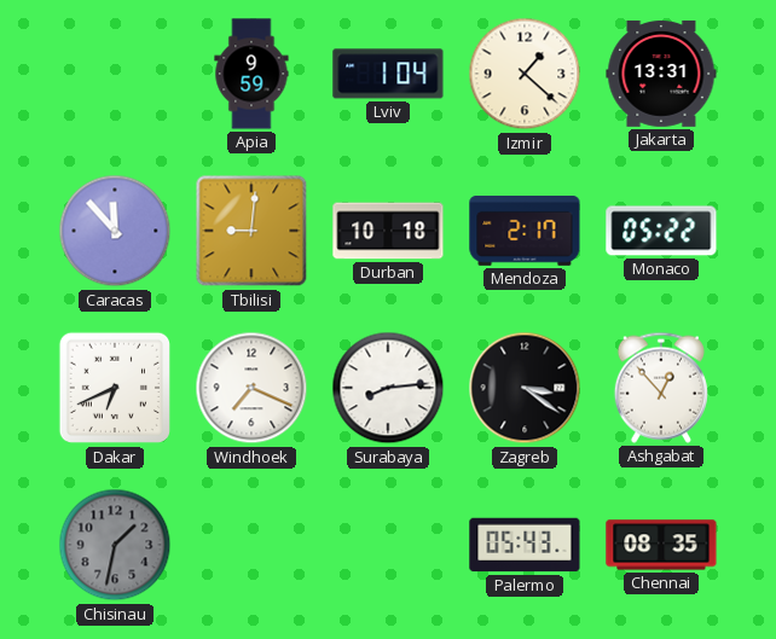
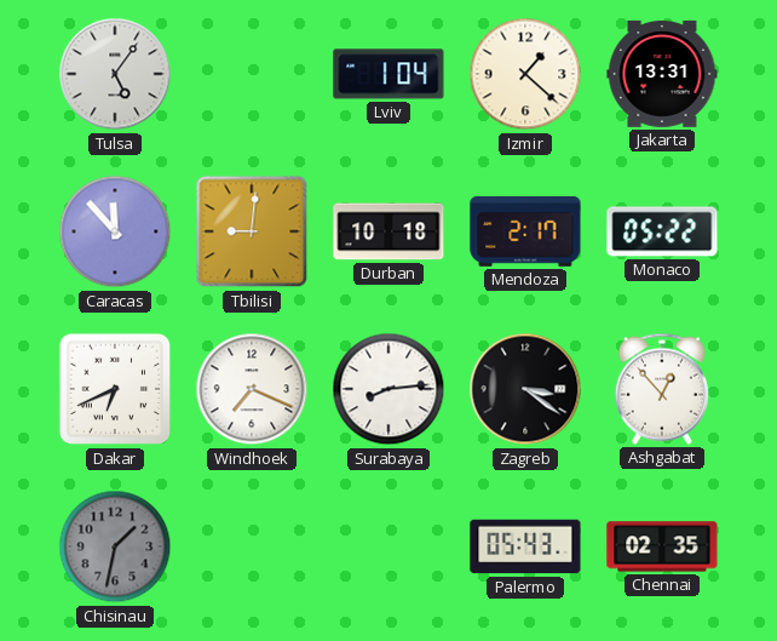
Tulsa: none -> 5:06 (115, 74)
Apia: 9:59 -> none (251, 74)
Chennai: 08:35 -> 02:35 (662, 546)
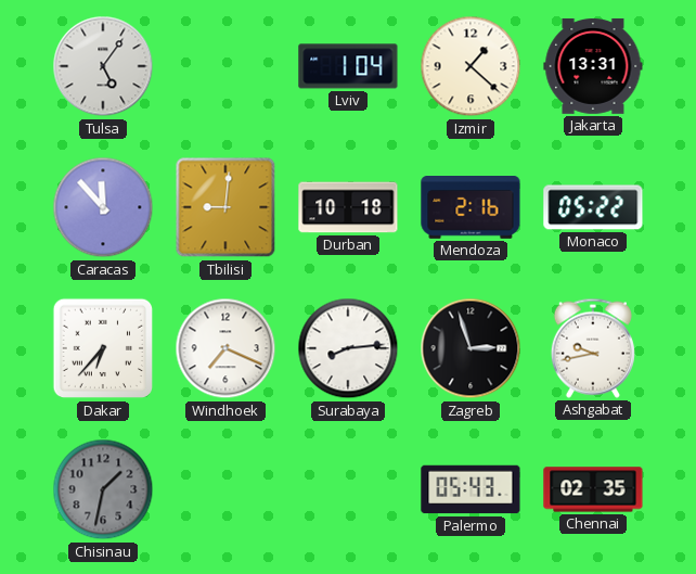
Mendoza: 2:17 -> 2:16 (471, 208)
Dakar: 6:41 -> 6:37 (103, 348)
Zagreb: 3:21 -> 2:57 (471, 348)
Ashgabat: 12:53 -> 9:43 (593, 348)
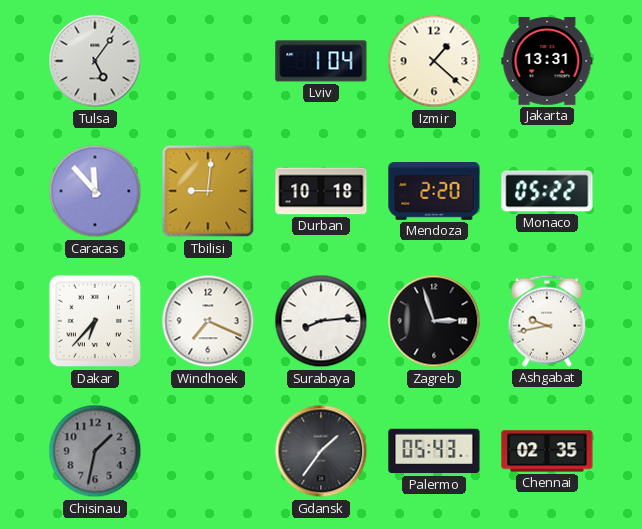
Mendoza: 2:16 -> 2:20 (434, 192)
Gdansk: none -> 1:36 (321, 451)
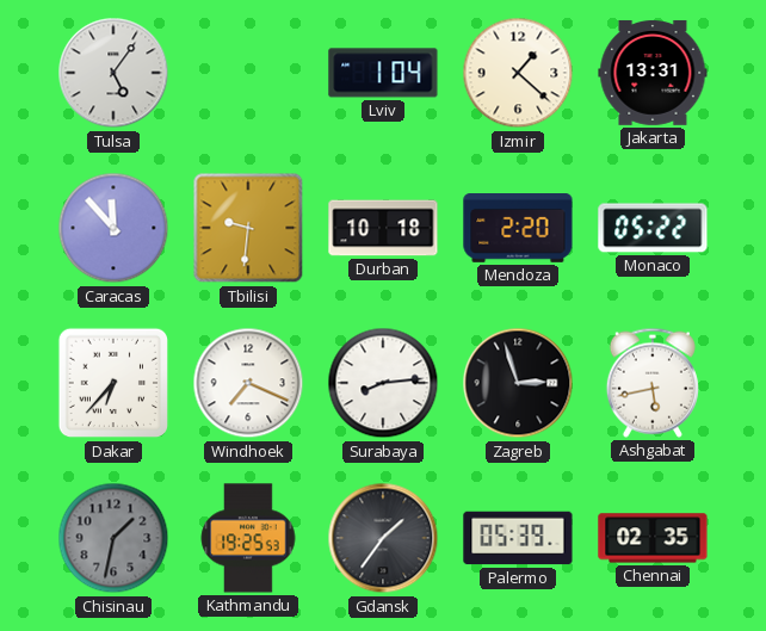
Tbilisi: 9:01 -> 9:31 (248, 228)
Ashgabat: 9:43 -> 5:43 (653, 383)
Kathmandu: none -> 19:25 (248, 538)
Palermo: 05:43 -> 05:39 (518, 538)
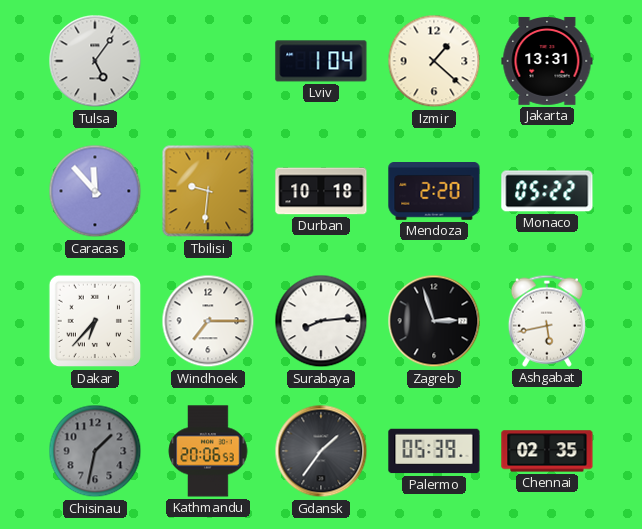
Windhoek: 7:19 -> 7:15 (208, 321)
Kathmandu: 19:25 -> 20:06 (208, 451)
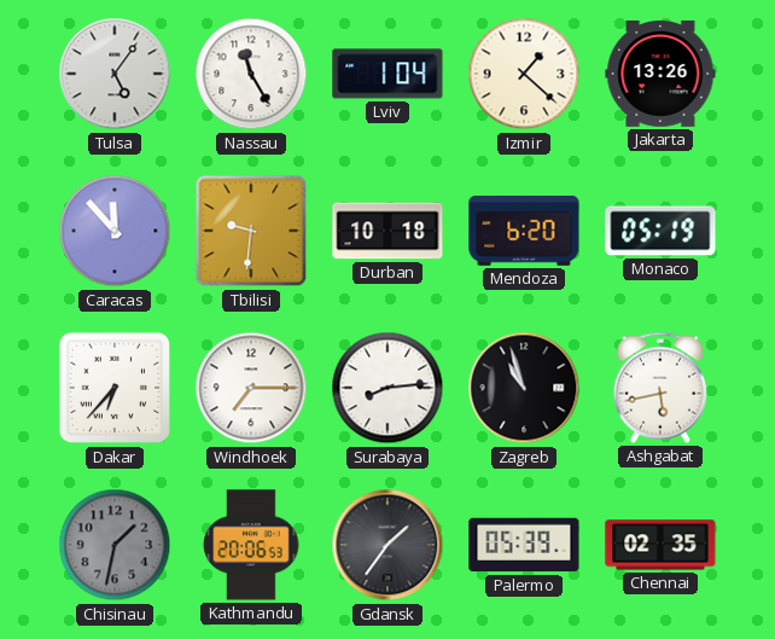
Nassau: none -> 11:25 (251, 74)
Jakarta: 13:31 -> 13:26 (660, 74)
Mendoza: 2:20 -> 6:20 (524, 232)
Monaco: 05:22 -> 05:19 (660, 231)
Zagreb: 2:57 -> 10:57 (524, 388)
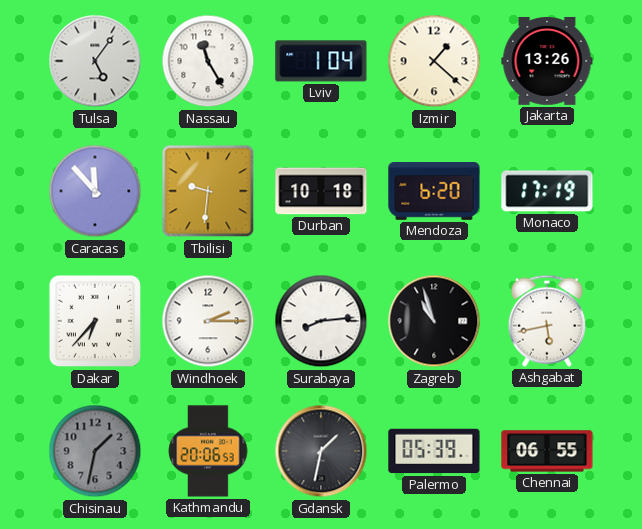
Monaco: 05:19 -> 17:19 (547, 191)
Windhoek: 7:15 -> 2:15 (208, 321)
Gdansk: 1:36 -> 1:32 (321, 451)
Chennai: 02:35 -> 06:55 (547, 451)
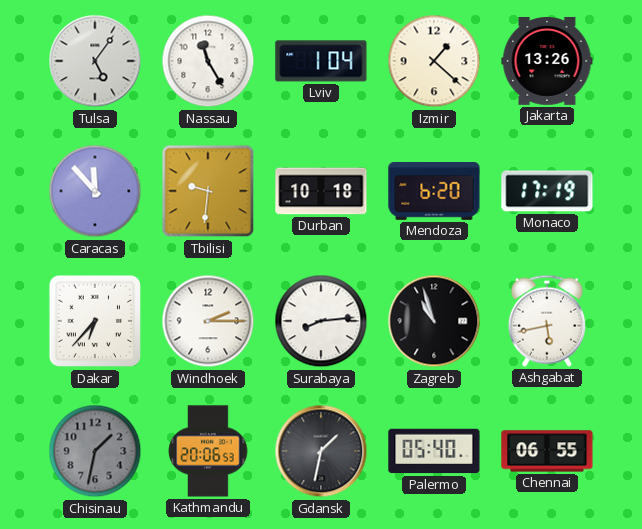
Palermo: 05:39 -> 05:40 (434, 451)
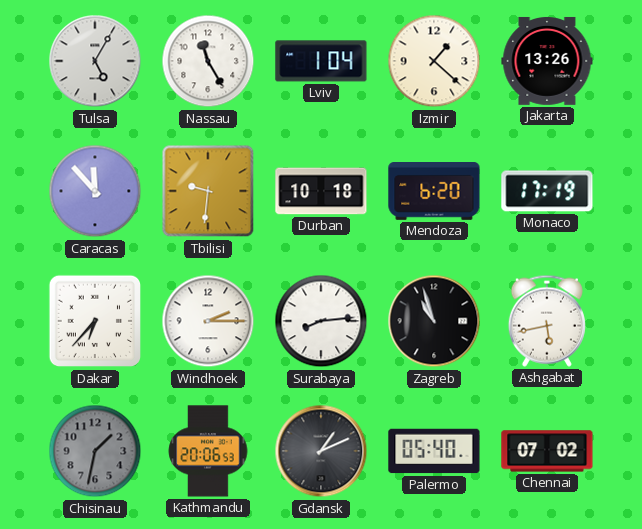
Tulsa: 5:06 -> 5:05 (95, 61)
Gdansk: 1:32 -> 1:11 (321, 451)
Chennai: 06:55 -> 07:02 (547, 451)
